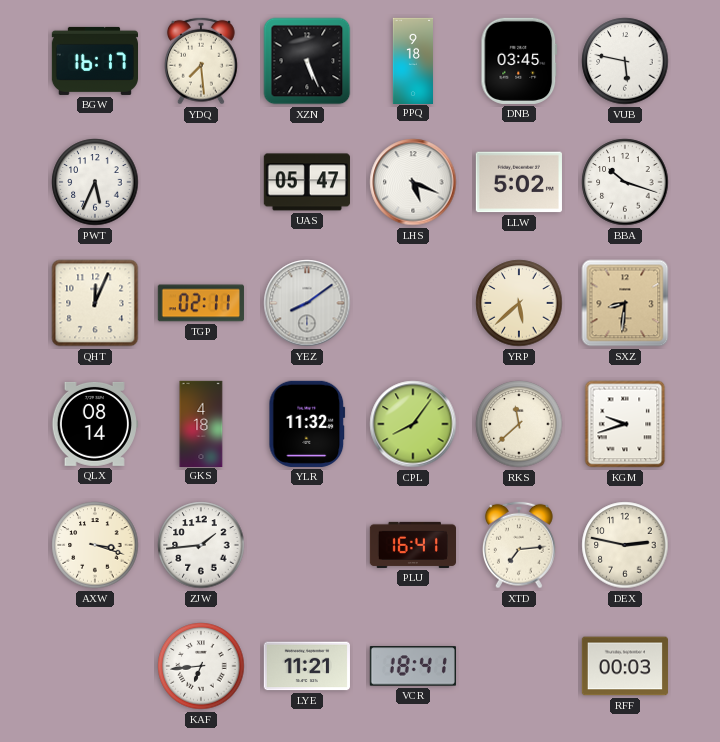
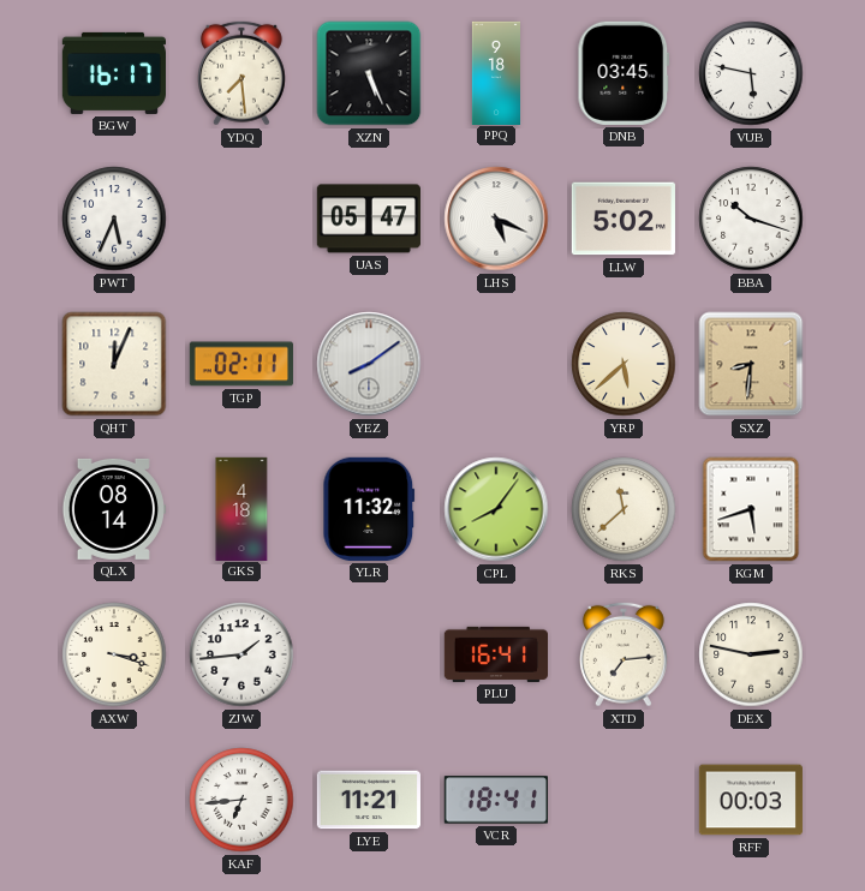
KGM: 9:42 -> 5:42 (751, 509)
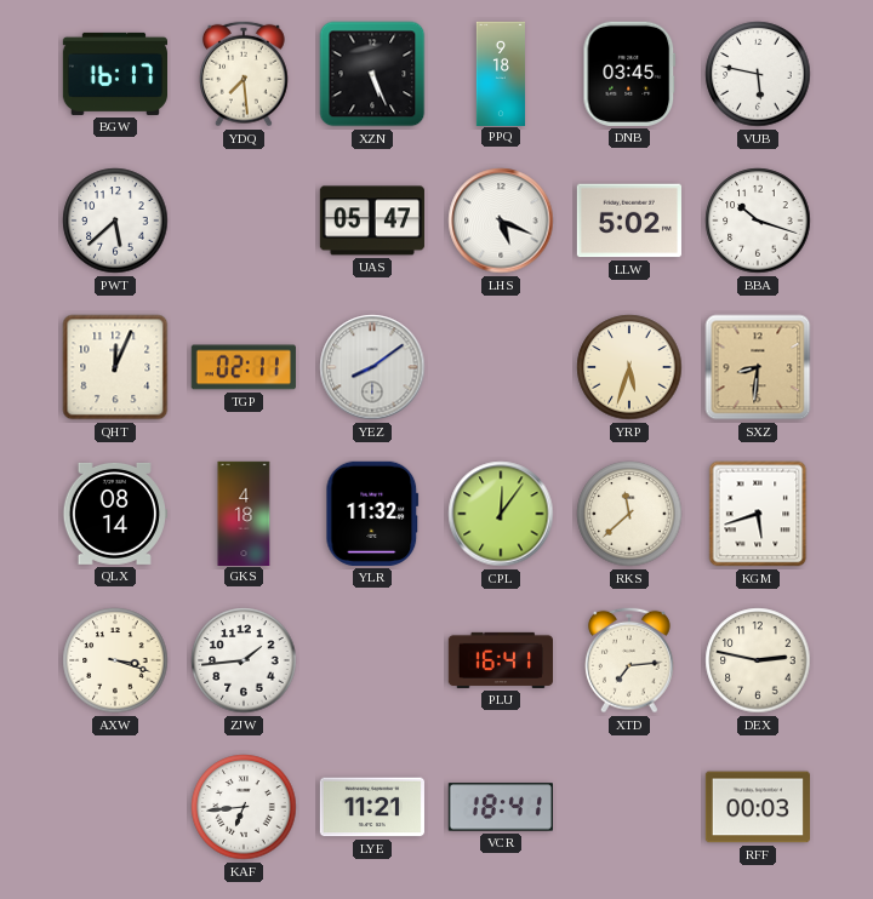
PWT: 5:34 -> 5:38 (115, 221)
YRP: 5:38 -> 5:33 (629, 367)
CPL: 8:06 -> 12:06 (501, 514)
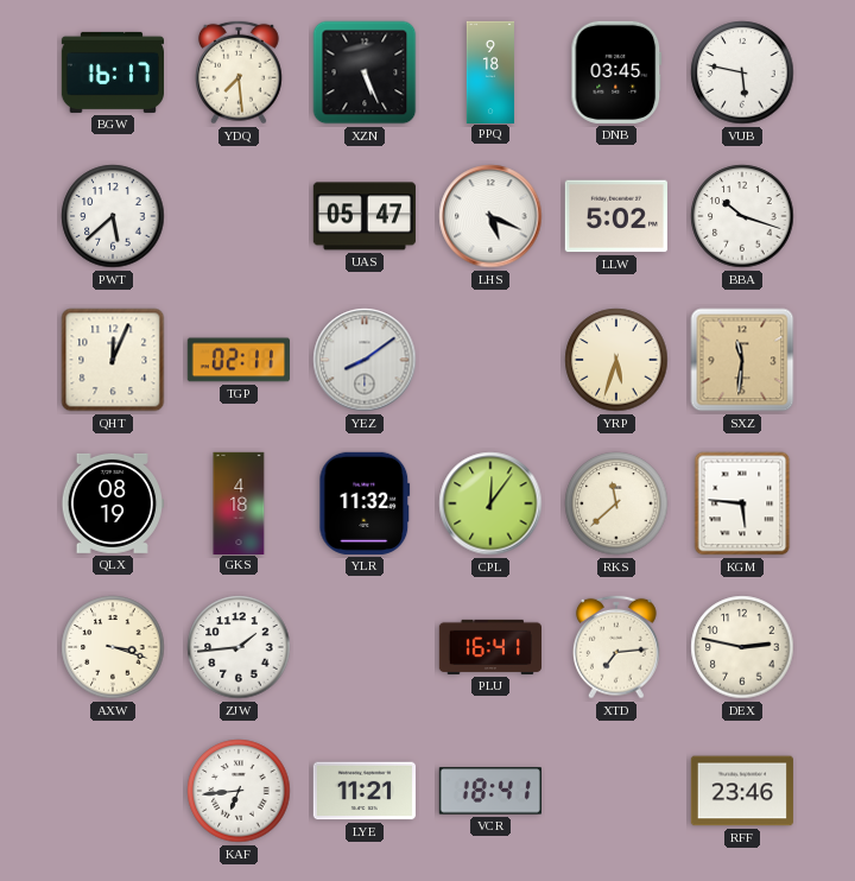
SXZ: 8:31 -> 11:31 (742, 360)
QLX: 08:14 -> 08:19 (113, 503)
KGM: 5:42 -> 5:46 (742, 503)
RFF: 00:03 -> 23:46 (741, 791)
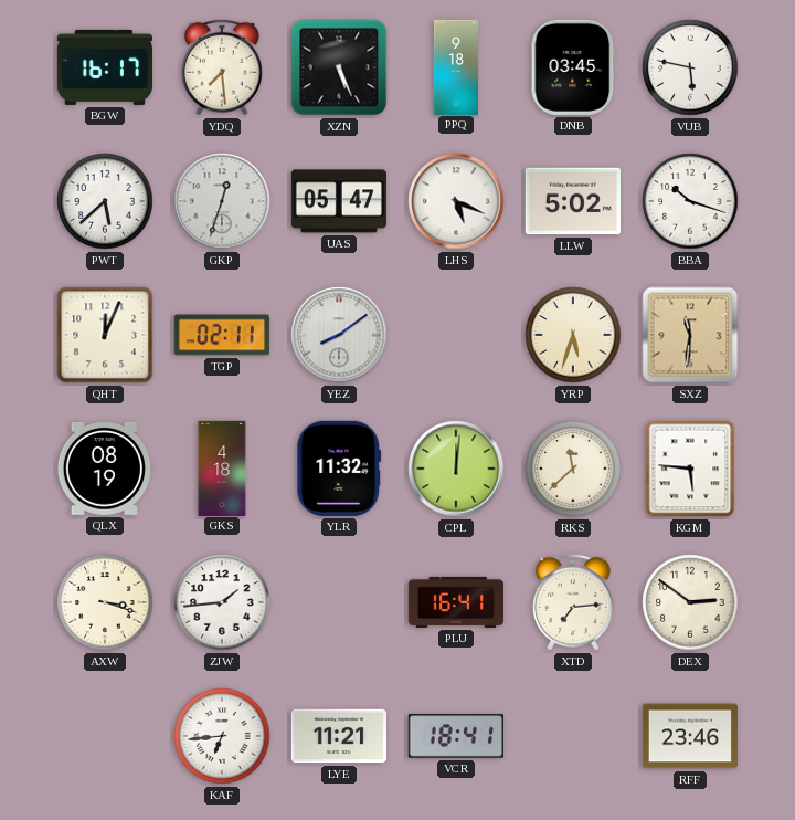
GKP: none -> 12:33 (222, 201)
CPL: 12:06 -> 12:01 (456, 469)
DEX: 2:47 -> 2:51 (690, 602)
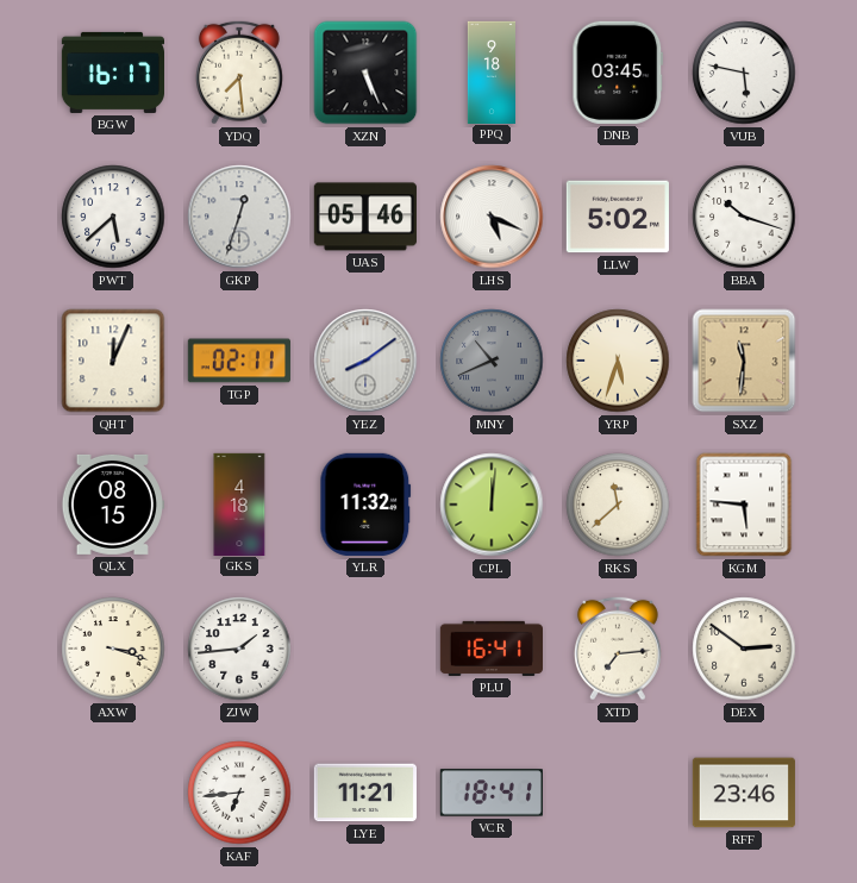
UAS: 05:47 -> 05:46 (365, 217)
MNY: none -> 10:41 (492, 361)
QLX: 08:19 -> 08:15 (113, 505)
